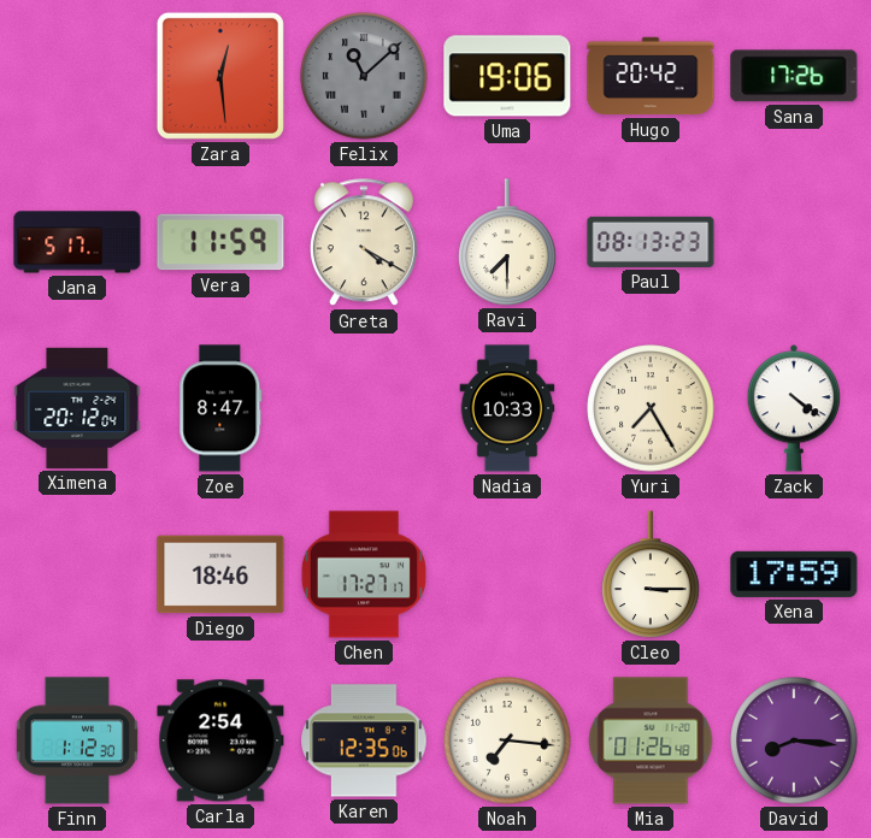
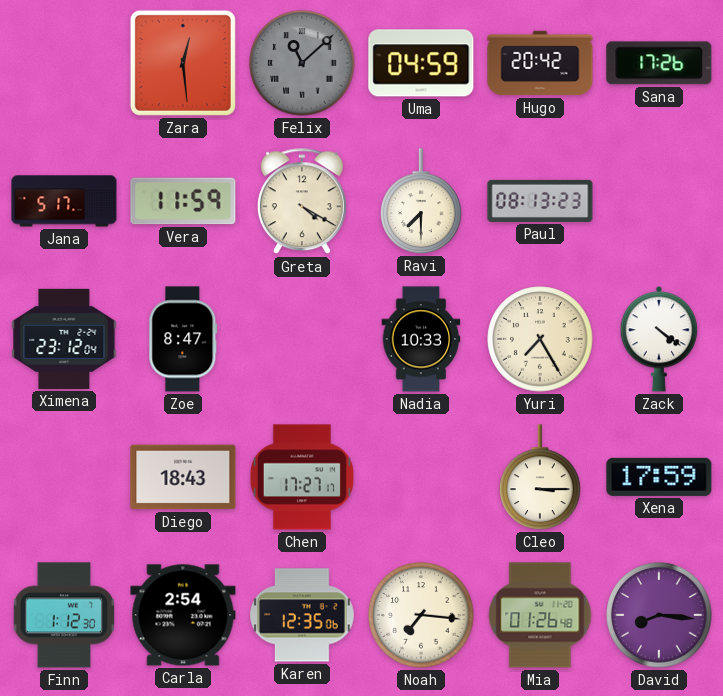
Uma: 19:06 -> 04:59 (421, 63)
Ximena: 20:12 -> 23:12 (64, 339)
Diego: 18:46 -> 18:43 (183, 477)
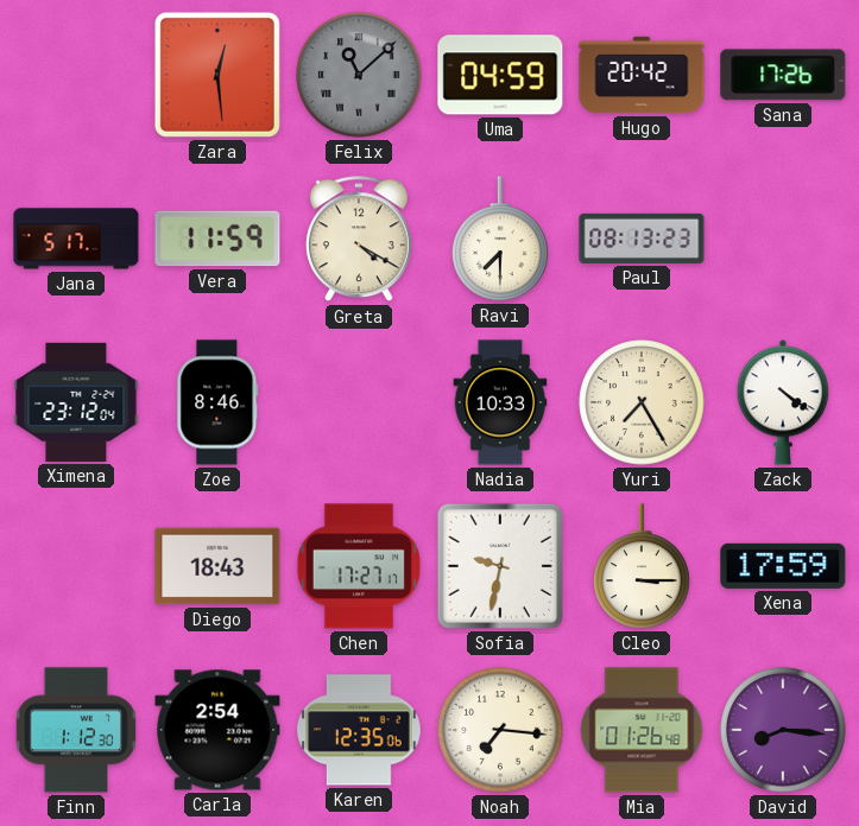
Zoe: 8:47 -> 8:46 (217, 402)
Sofia: none -> 9:32 (500, 566)
